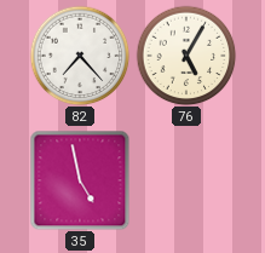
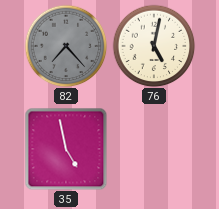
82 dial: white -> grey (66, 46)
76: 5:05 -> 5:02 (154, 46)
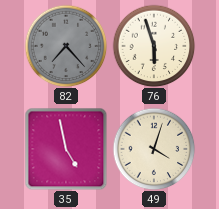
76: 5:02 -> 5:57 (154, 46)
49: none -> 4:03 (154, 149)
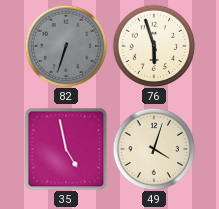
82: 7:23 -> 6:33 (66, 46)
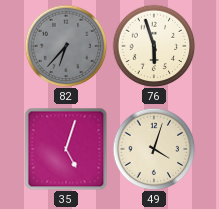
82: 6:33 -> 6:37 (66, 46)
35: 4:58 -> 5:03 (66, 149)
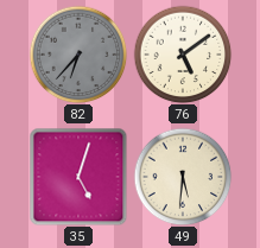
76: 5:57 -> 5:09 (183, 55)
49: 4:03 -> 5:31 (183, 177)
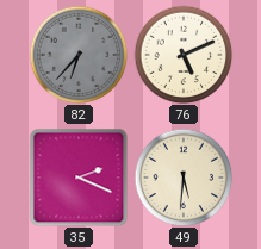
76: 5:09 -> 5:11 (184, 55)
35: 5:03 -> 2:19 (79, 178)
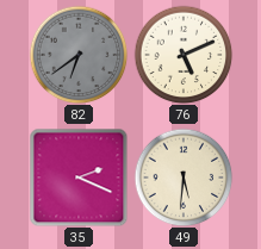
82: 6:37 -> 6:39 (79, 55)
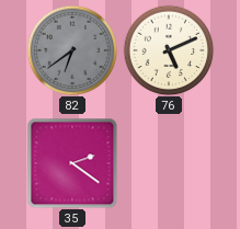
35: 2:19 -> 2:21 (72, 163)
49: 5:31 -> none (184, 178)
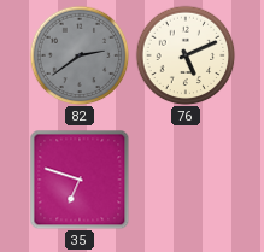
82: 6:39 -> 2:39 (80, 55)
35: 2:21 -> 6:48 (80, 180)
